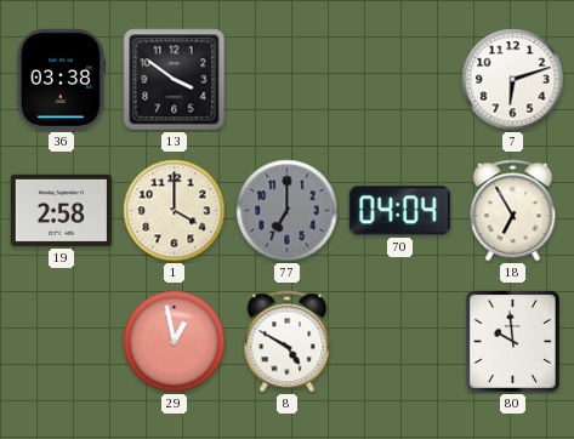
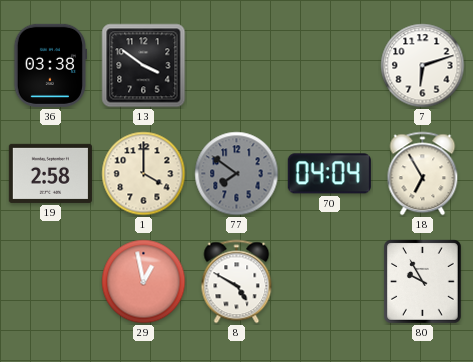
77: 7:00 -> 7:51 (237, 174)
80: 9:59 -> 9:55 (423, 282)
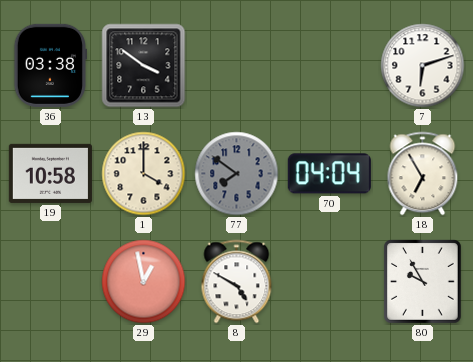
19: 2:58 -> 10:58 (50, 173)
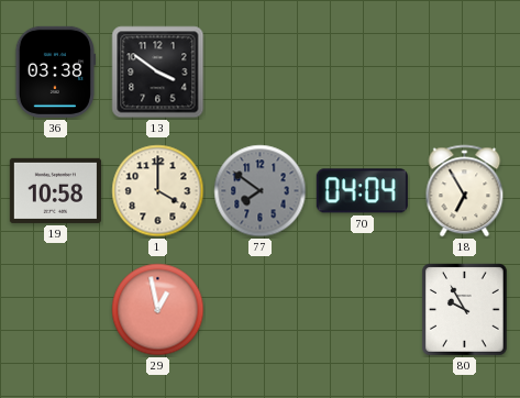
7: 6:12 -> none (423, 66)
8: 4:50 -> none (237, 282)
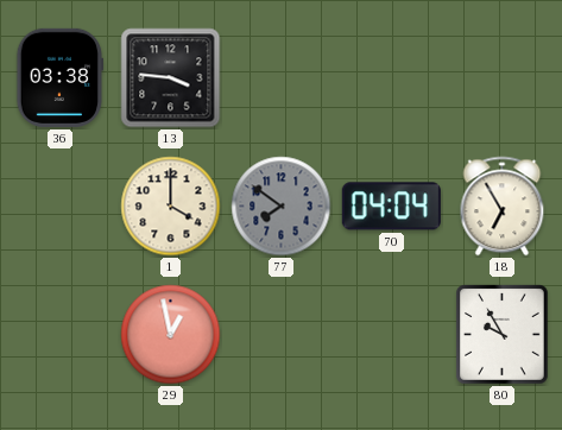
13: 3:51 -> 3:46 (171, 78)
19: 10:58 -> none (55, 190)
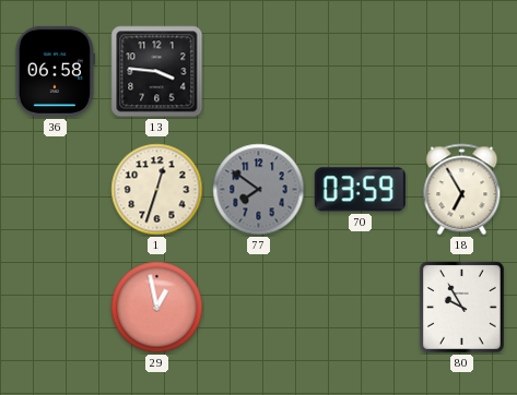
36: 03:38 -> 06:58 (55, 71)
1: 4:00 -> 12:33 (157, 190)
70: 04:04 -> 03:59 (360, 190)
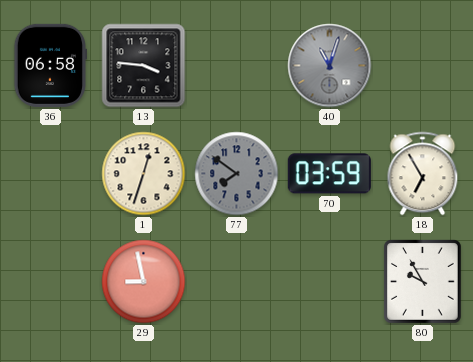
40: none -> 11:03 (330, 66)
29: 12:58 -> 8:58 (144, 282)
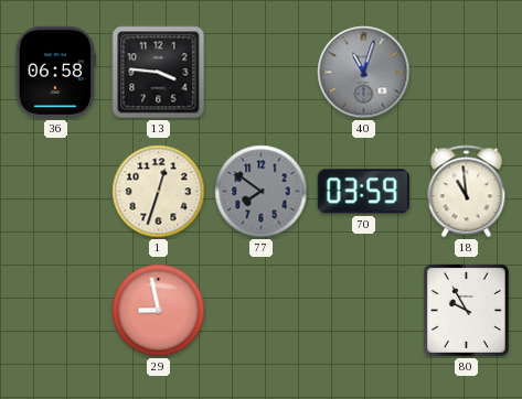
18: 6:55 -> 10:59 (467, 192)
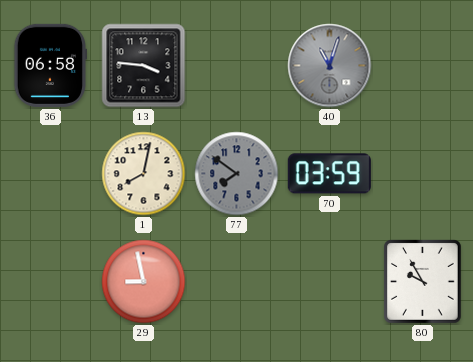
1: 12:33 -> 8:02 (144, 174)
18: 10:59 -> none (467, 192)
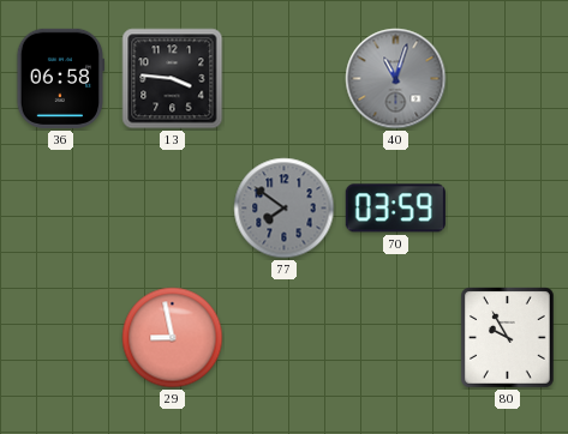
1: 8:02 -> none (144, 174)
